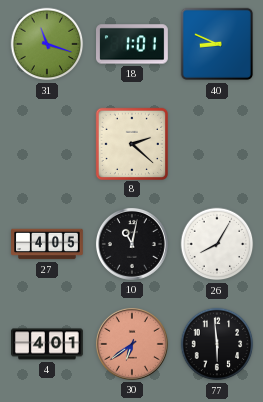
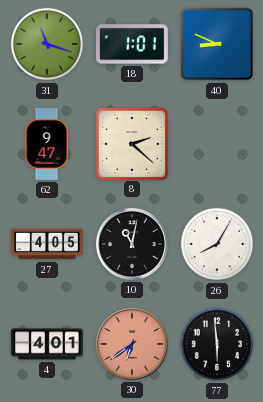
62: none -> 9:47 (47, 144)
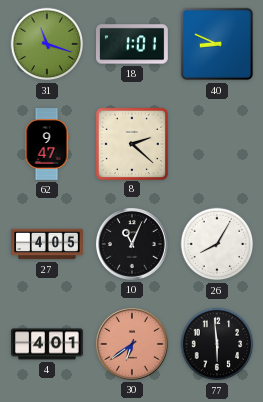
10: 11:02 -> 11:04 (132, 244)
